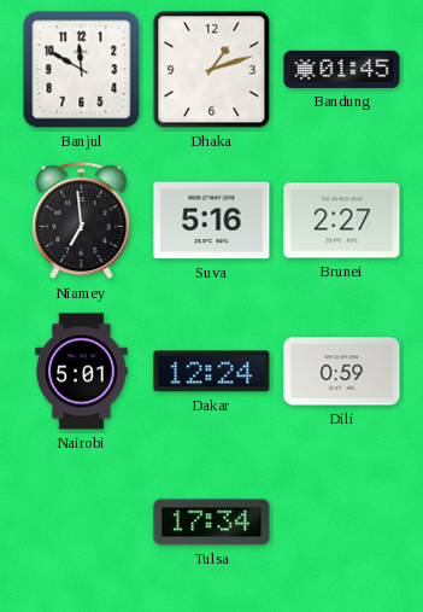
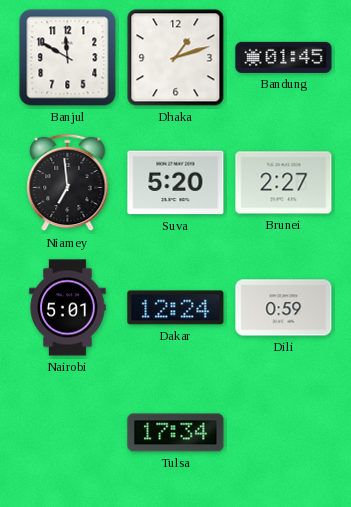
Suva: 5:16 -> 5:20 (176, 183)
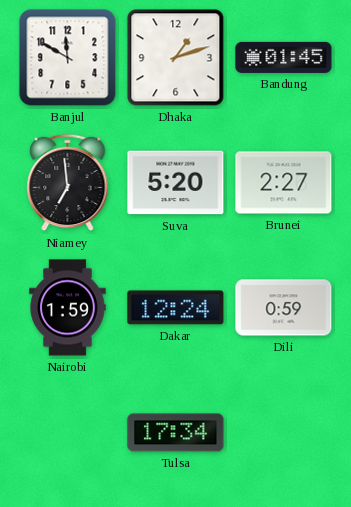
Nairobi: 5:01 -> 1:59 (68, 308)
